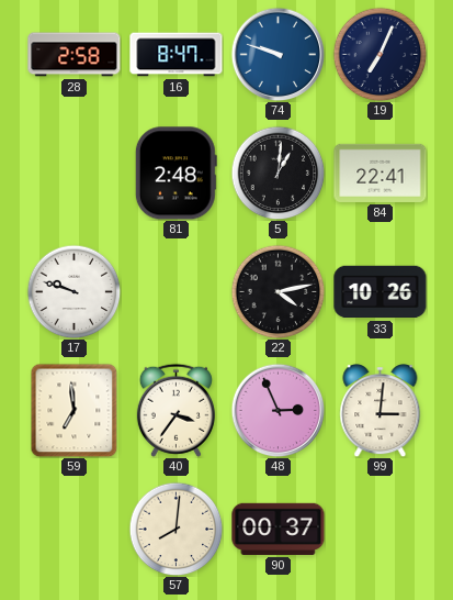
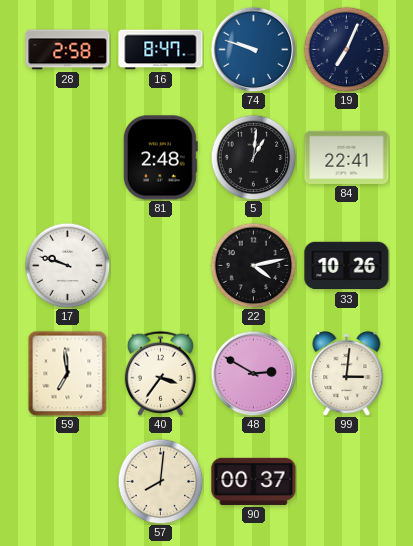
48: 2:56 -> 2:50 (253, 373)
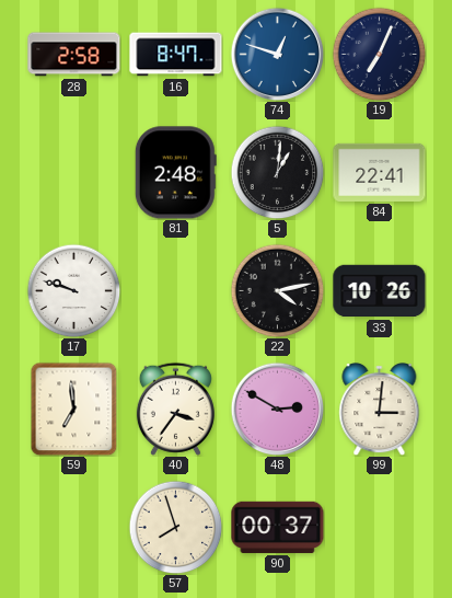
74: 9:48 -> 12:48 (277, 54)
57: 8:01 -> 7:57 (175, 527)
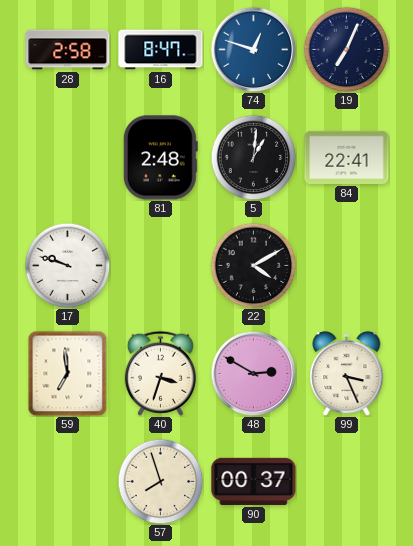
22: 4:13 -> 4:10 (253, 265)
33: 10:26 -> none (380, 291)
40: 3:36 -> 3:33 (160, 373)
99: 3:01 -> 3:26 (347, 374)
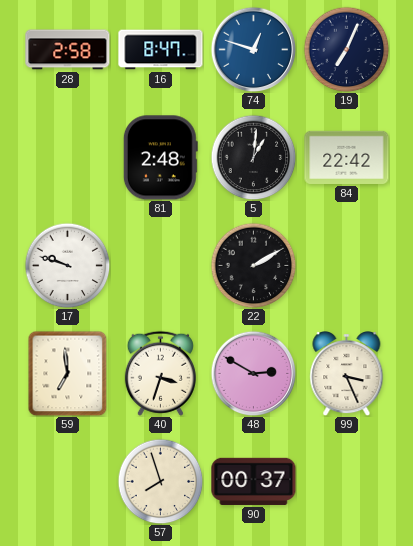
84: 22:41 -> 22:42 (347, 157)
22: 4:10 -> 2:10 (253, 265)
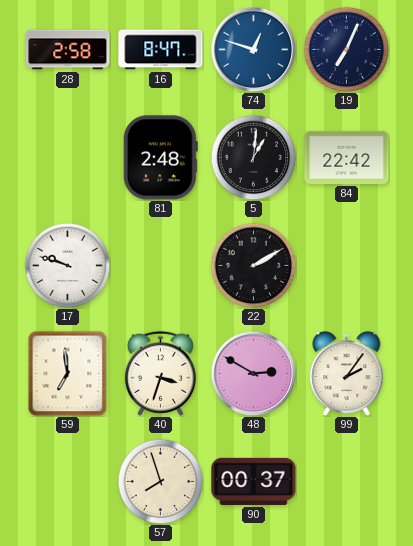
99: 3:26 -> 2:06 (347, 374)
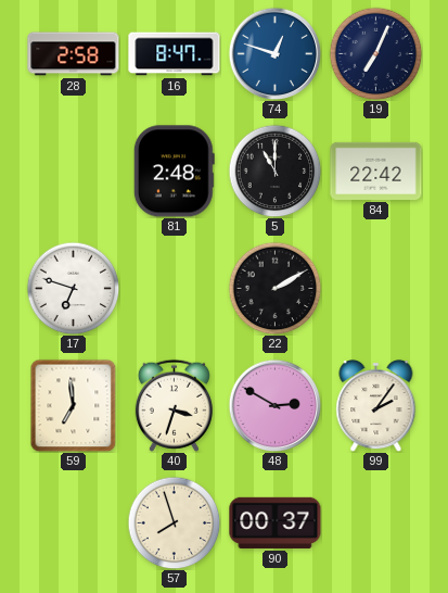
5: 1:01 -> 11:00 (274, 171)
17: 9:48 -> 6:48 (73, 288)
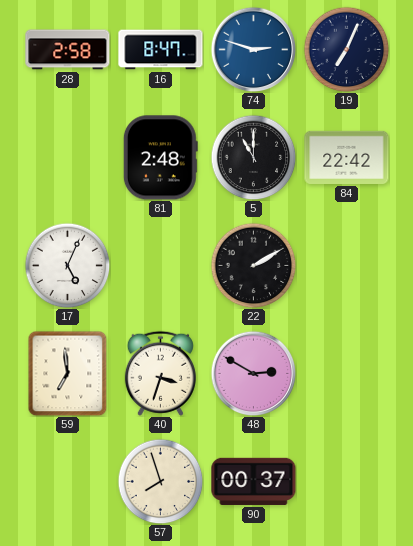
74: 12:48 -> 2:48 (253, 49)
17: 6:48 -> 5:04 (67, 265)
99: 2:06 -> none (376, 406)
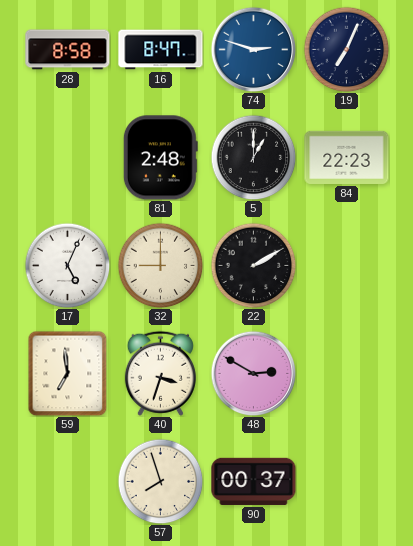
28: 2:58 -> 8:58 (68, 50)
5: 11:00 -> 1:00 (253, 157)
84: 22:42 -> 22:23 (347, 157)
32: none -> 9:00 (160, 265)
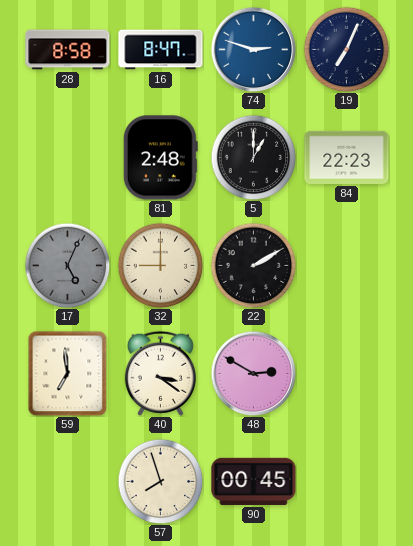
17 dial: white -> grey (67, 265)
40: 3:33 -> 3:21 (160, 373)
90: 00:37 -> 00:45 (254, 481)
